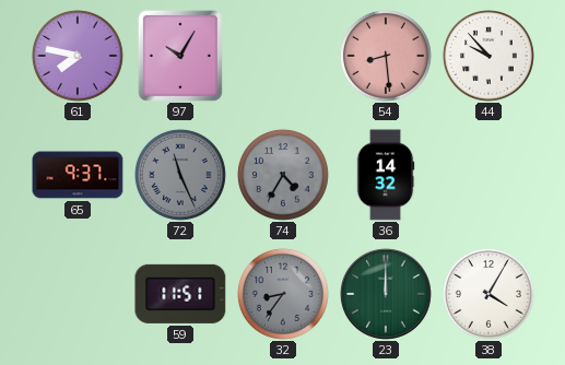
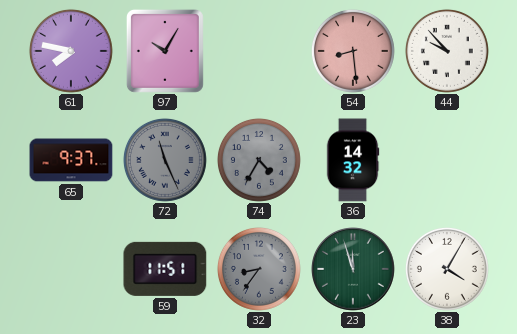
23: 12:00 -> 11:57 (353, 269)
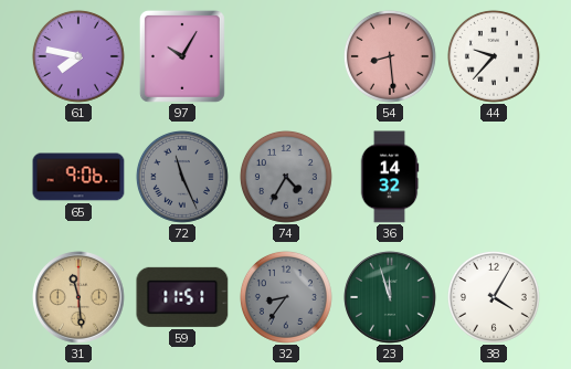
44: 9:53 -> 9:37 (494, 56)
65: 9:37 -> 9:06 (78, 177)
31: none -> 11:29 (78, 297)
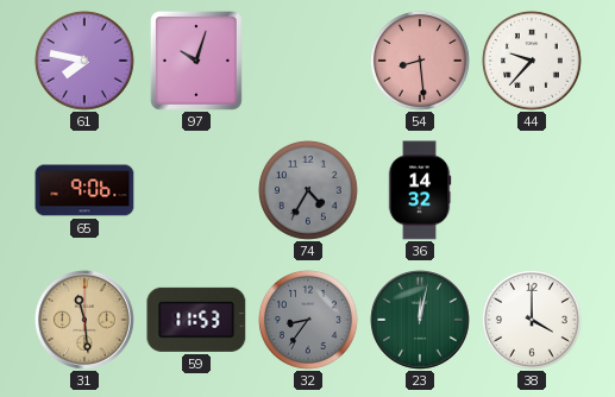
97: 10:05 -> 10:03 (196, 61)
72: 11:26 -> none (182, 177)
59: 11:51 -> 11:53 (196, 320)
23: 11:57 -> 12:02 (420, 320)
38: 4:05 -> 4:00 (532, 320)
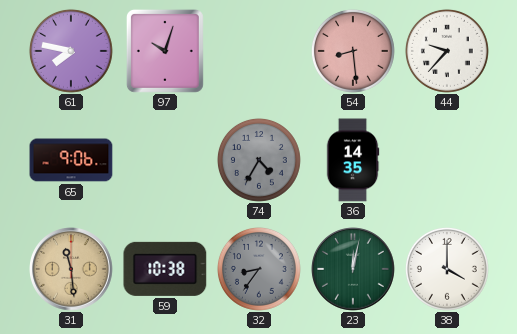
36: 14:32 -> 14:35 (353, 160)
59: 11:53 -> 10:38 (165, 269)
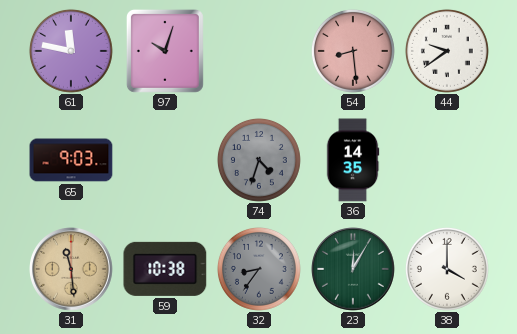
61: 7:47 -> 11:47 (71, 51)
44: 9:37 -> 9:39 (447, 51)
65: 9:06 -> 9:03 (71, 160)
74: 4:35 -> 4:33 (259, 160)
23: 12:02 -> 12:05 (353, 269)
